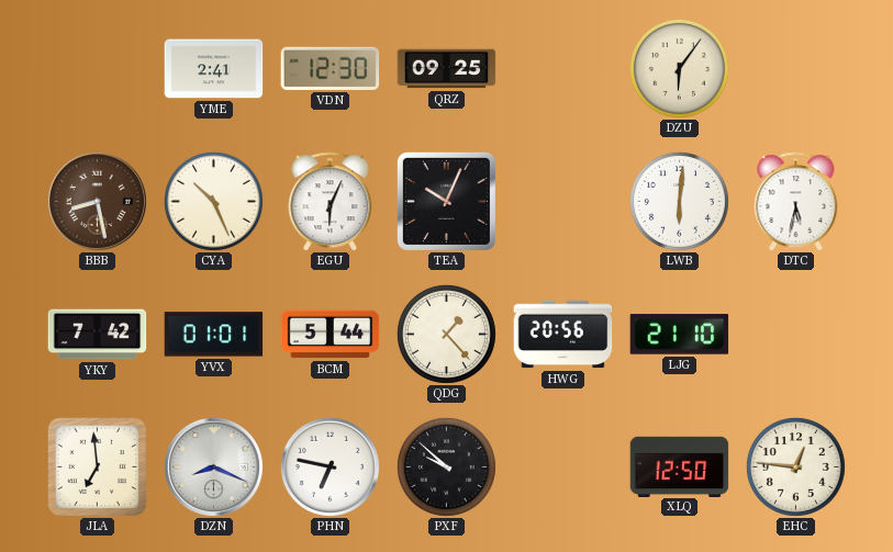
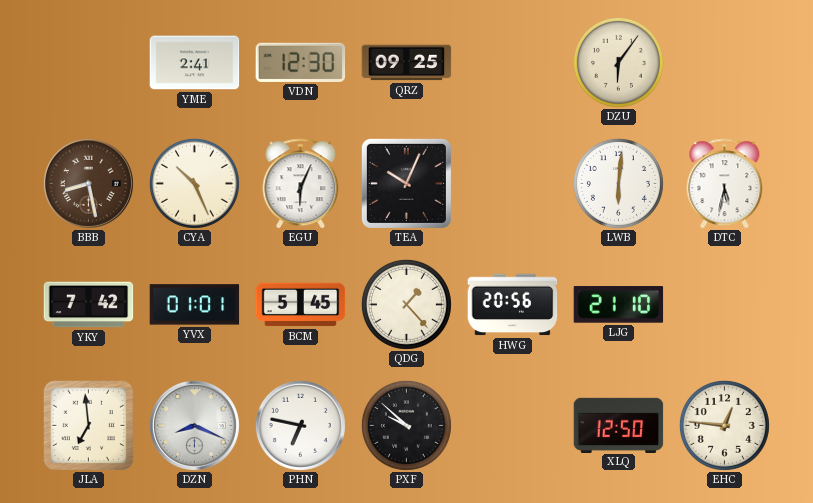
BCM: 5:44 -> 5:45 (301, 305)
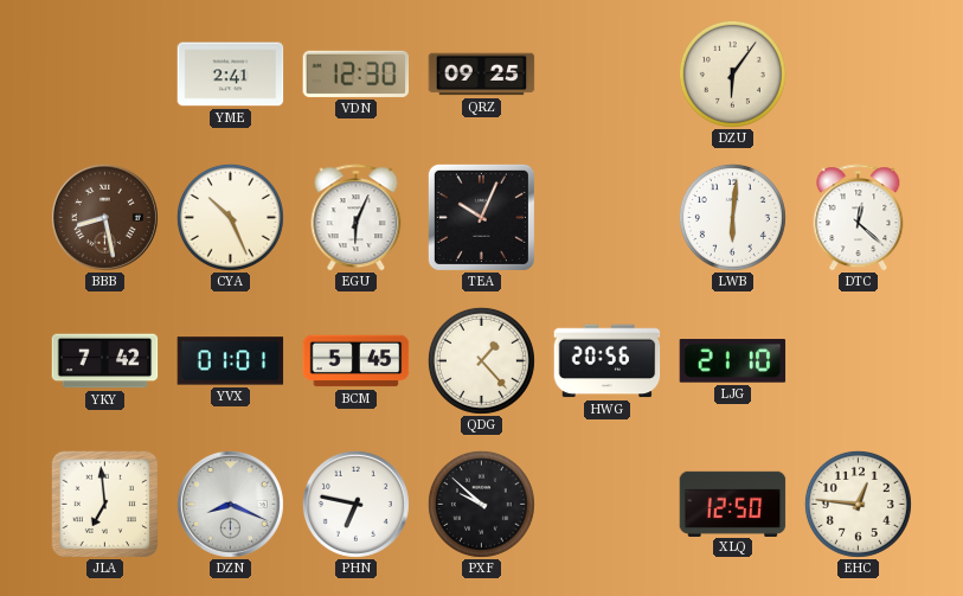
DTC: 5:32 -> 12:22 (859, 218)
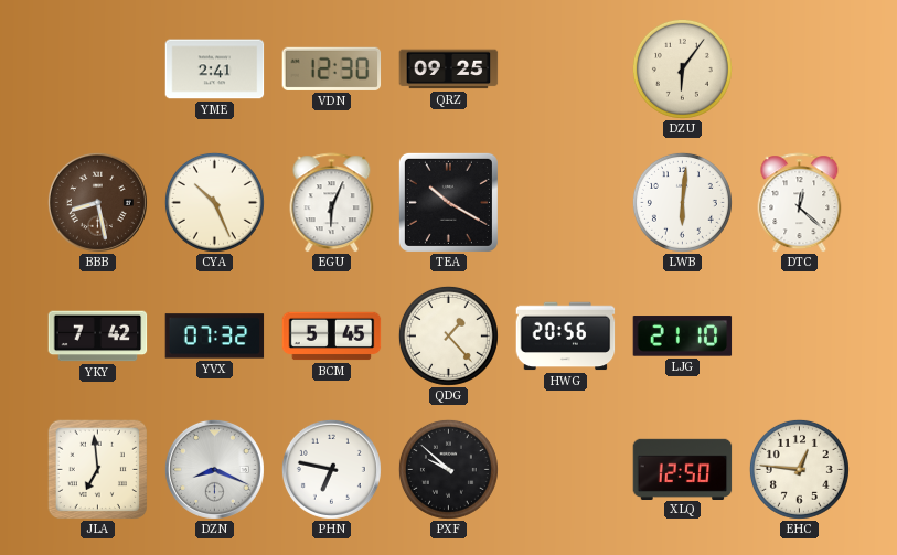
TEA: 10:04 -> 10:20 (448, 202)
YVX: 01:01 -> 07:32 (215, 337)
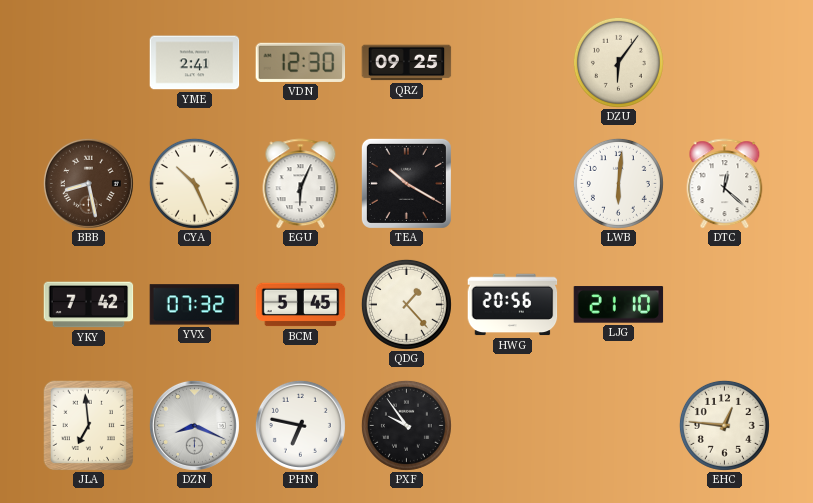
PXF: 9:52 -> 9:54 (406, 425)
XLQ: 12:50 -> none (683, 469)
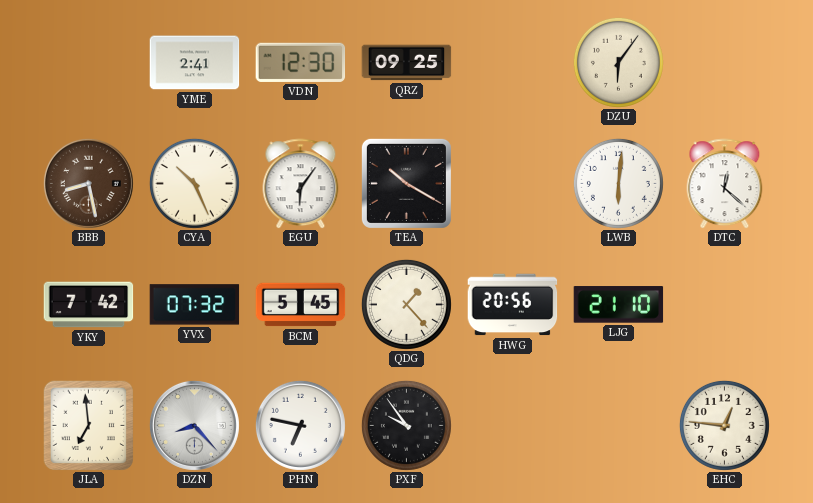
EGU: 6:04 -> 6:06 (301, 184)
DZN: 8:19 -> 8:23 (194, 425)
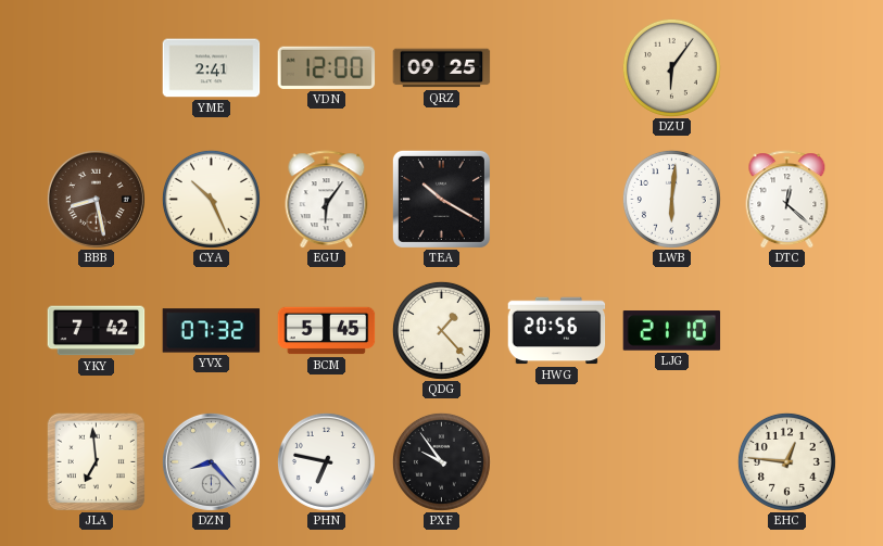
VDN: 12:30 -> 12:00 (327, 67)
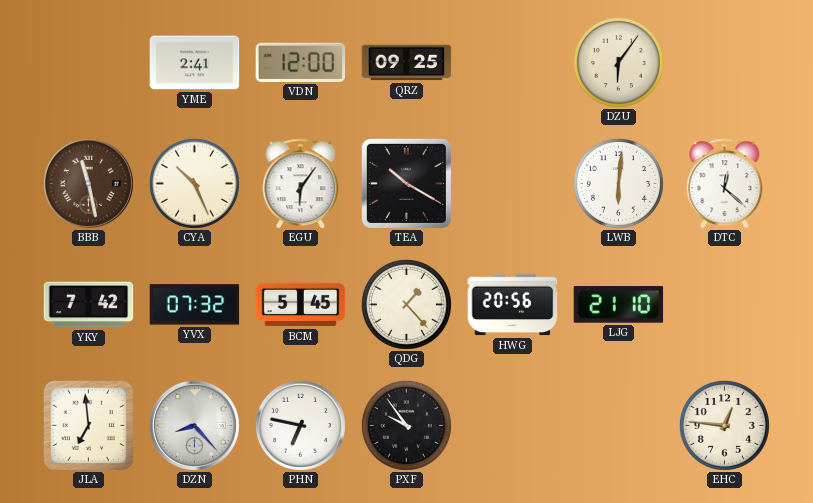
BBB: 8:28 -> 11:28 (88, 183)
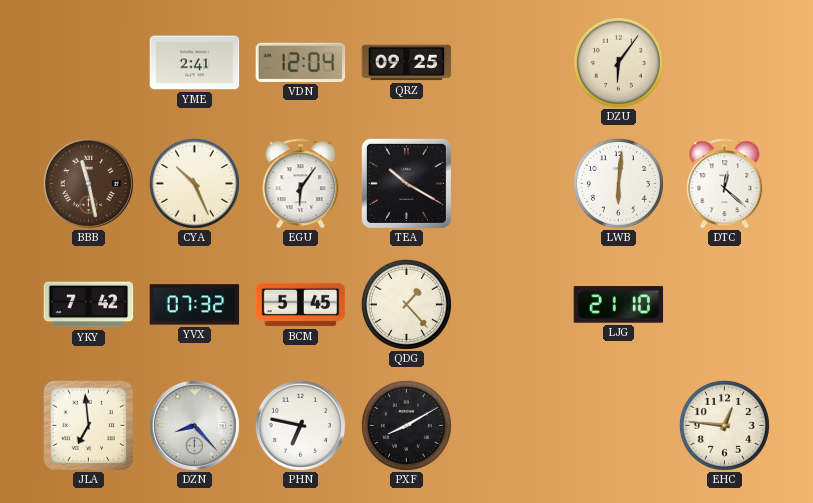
VDN: 12:00 -> 12:04 (301, 62)
HWG: 20:56 -> none (513, 305)
PXF: 9:54 -> 8:10 (406, 425)
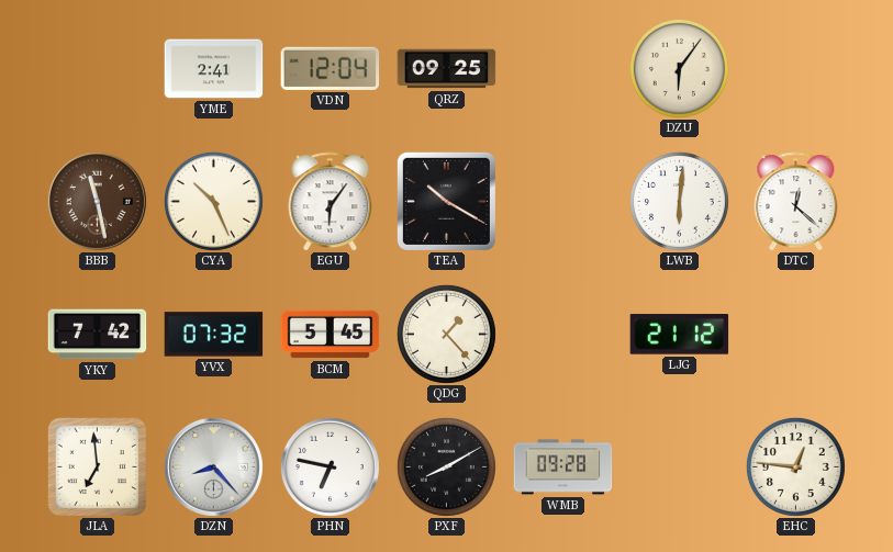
LJG: 21:10 -> 21:12 (680, 335)
WMB: none -> 09:28 (563, 467)
